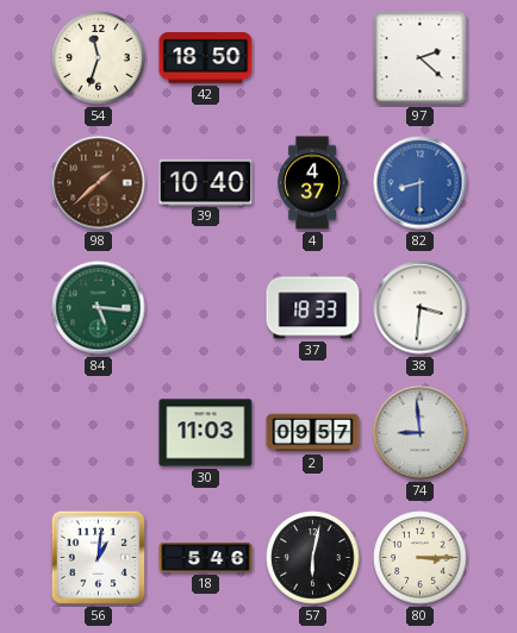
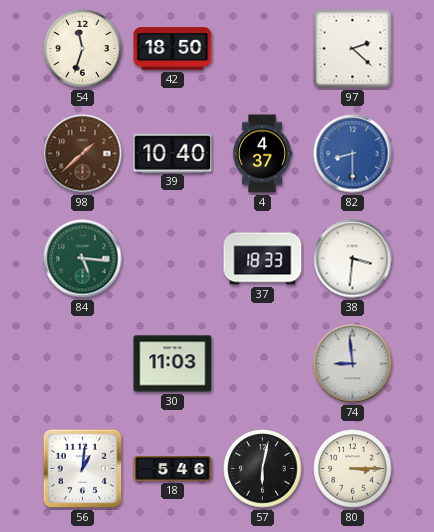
2: 09:57 -> none (313, 433)
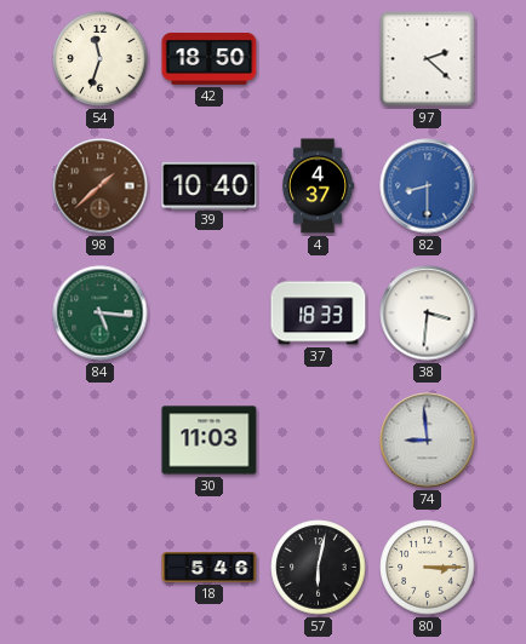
56: 1:01 -> none (83, 469)
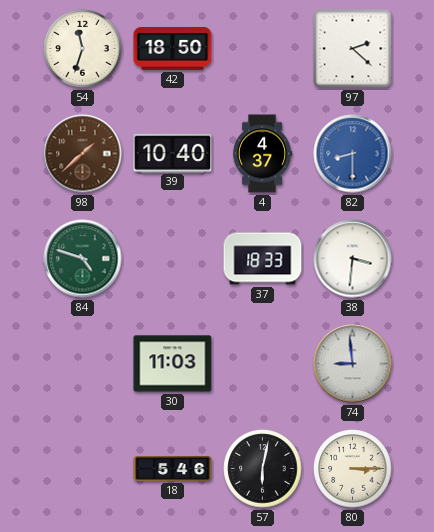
84: 5:16 -> 4:48 (83, 259)
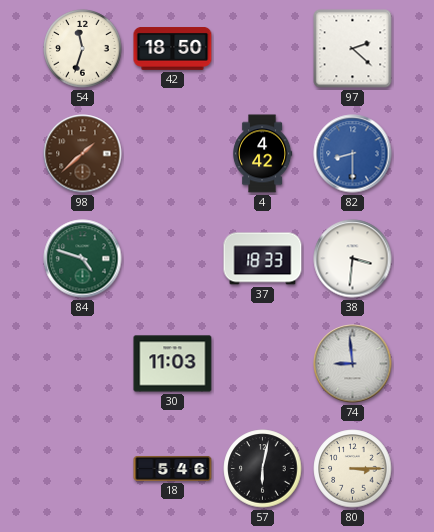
39: 10:40 -> none (173, 153)
4: 4:37 -> 4:42 (262, 154)
